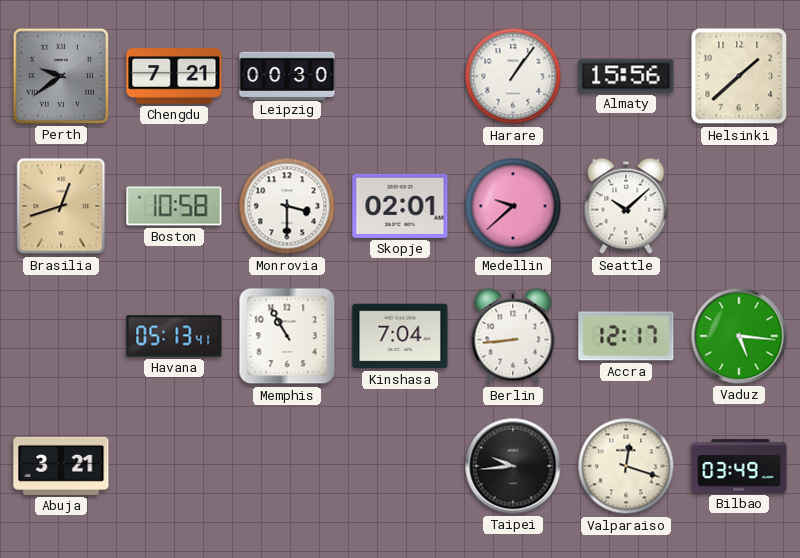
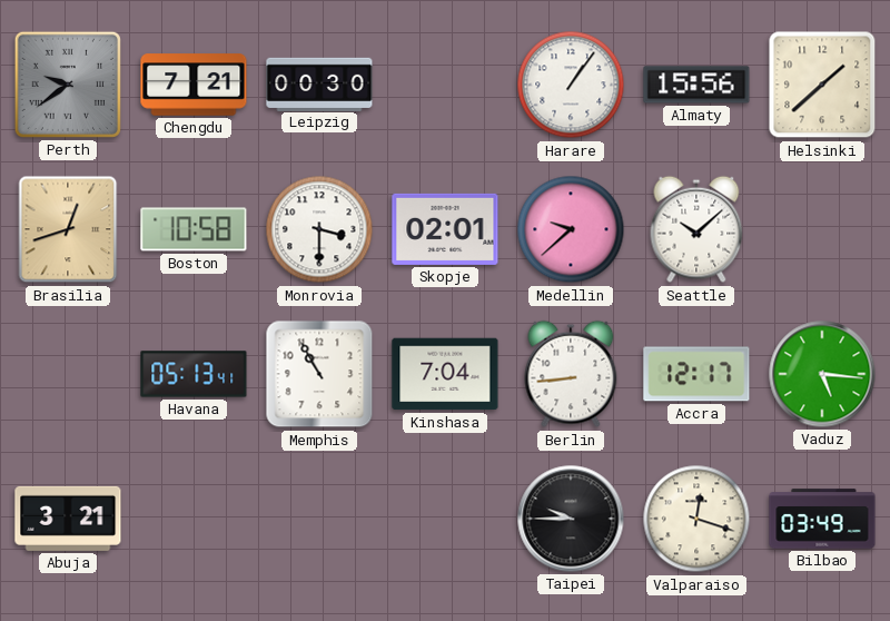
Taipei: 9:44 -> 9:45 (571, 519)
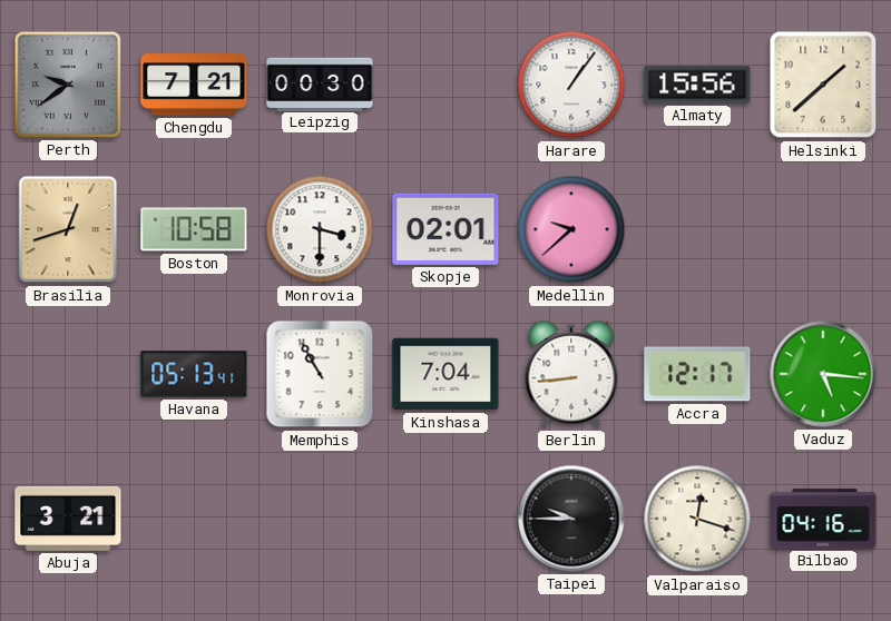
Seattle: 10:08 -> none (696, 229)
Bilbao: 03:49 -> 04:16 (823, 519)
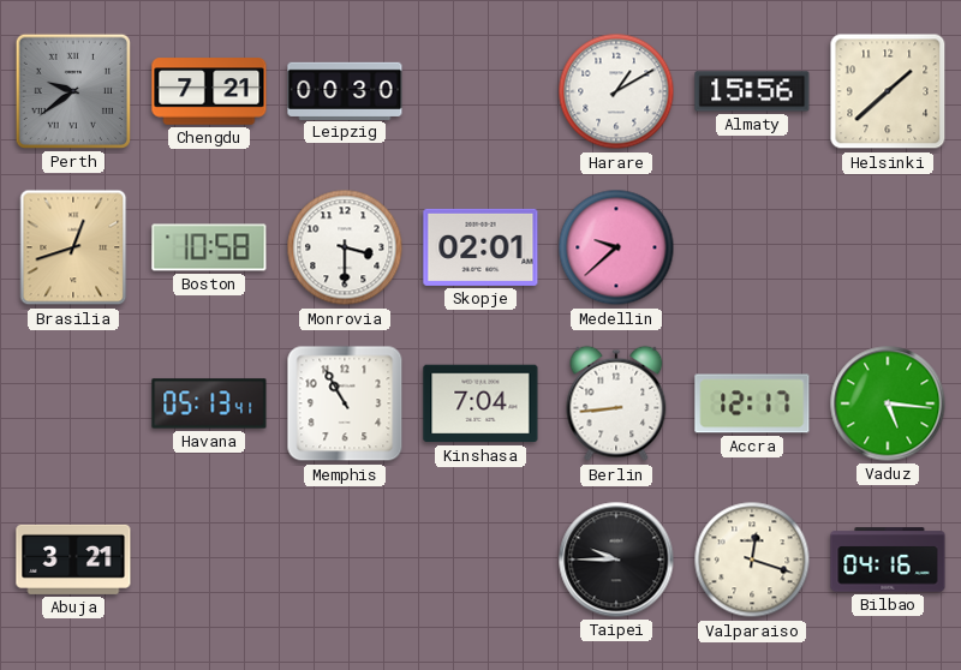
Harare: 1:06 -> 1:10 (616, 91)
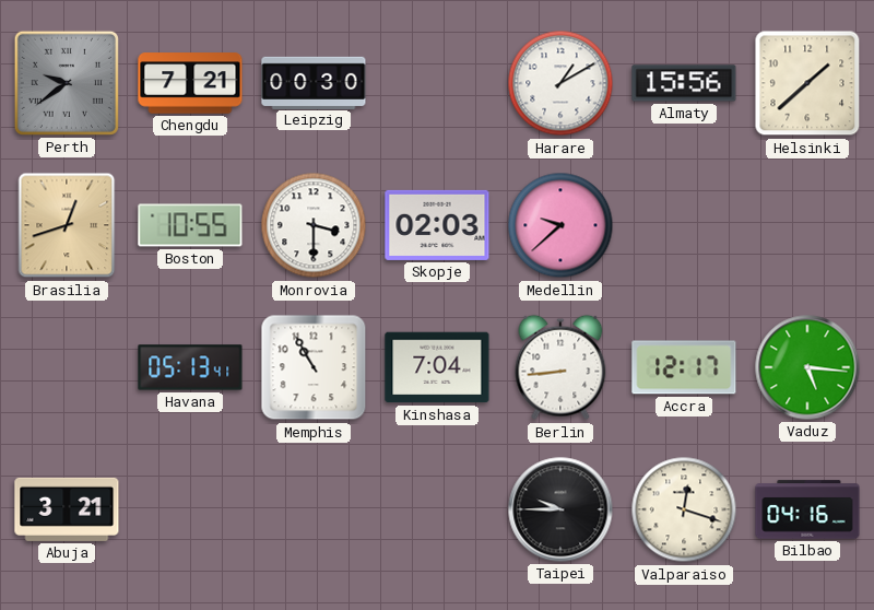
Boston: 10:58 -> 10:55 (190, 225)
Skopje: 02:01 -> 02:03 (437, 225)
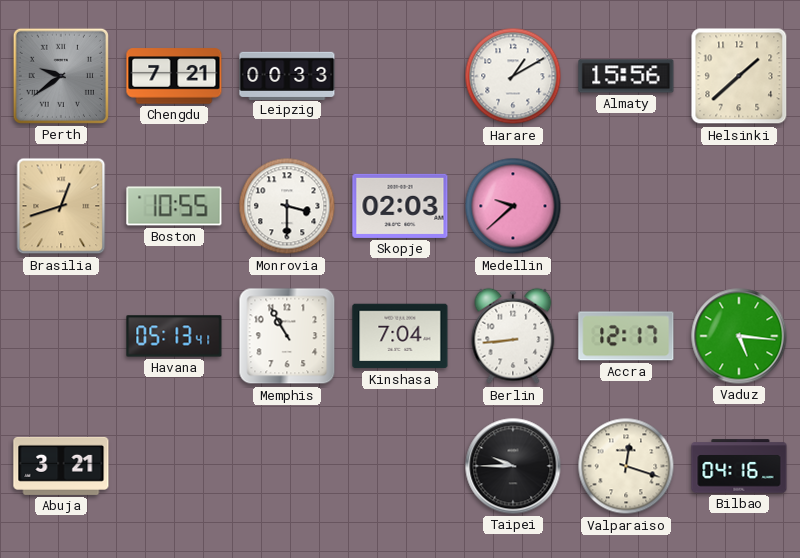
Leipzig: 00:30 -> 00:33 (287, 75)
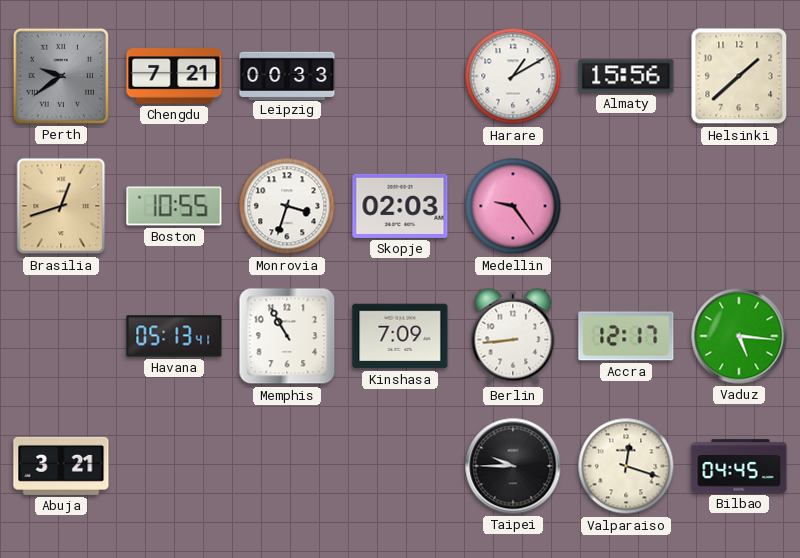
Monrovia: 3:30 -> 3:33 (287, 206)
Medellin: 9:38 -> 9:24 (513, 206)
Kinshasa: 7:04 -> 7:09 (400, 336)
Bilbao: 04:16 -> 04:45 (739, 466)
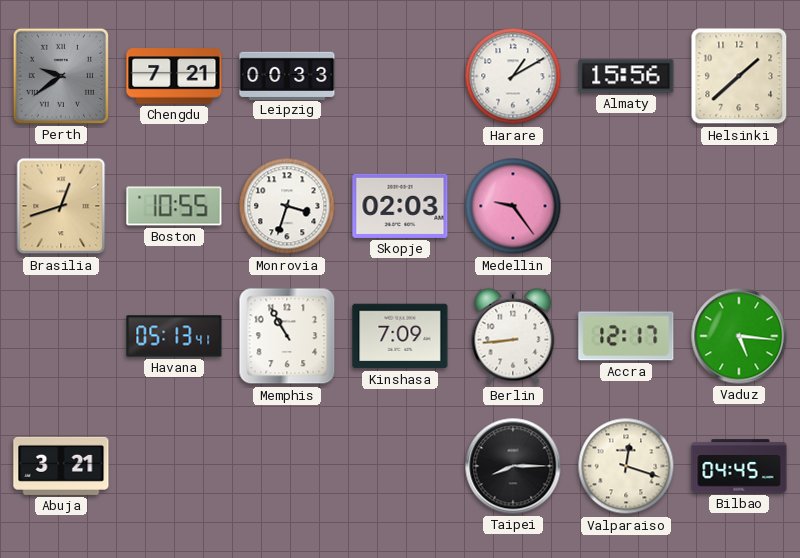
Taipei: 9:45 -> 8:15 (513, 466)
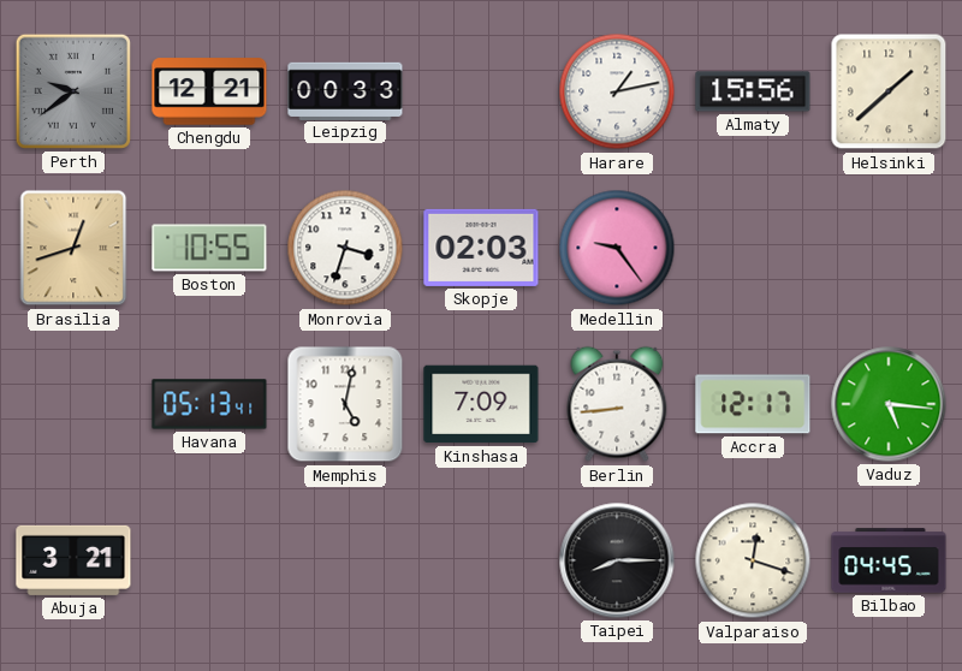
Chengdu: 7:21 -> 12:21 (209, 91)
Harare: 1:10 -> 1:13 (617, 91)
Memphis: 10:55 -> 5:02 (345, 404)
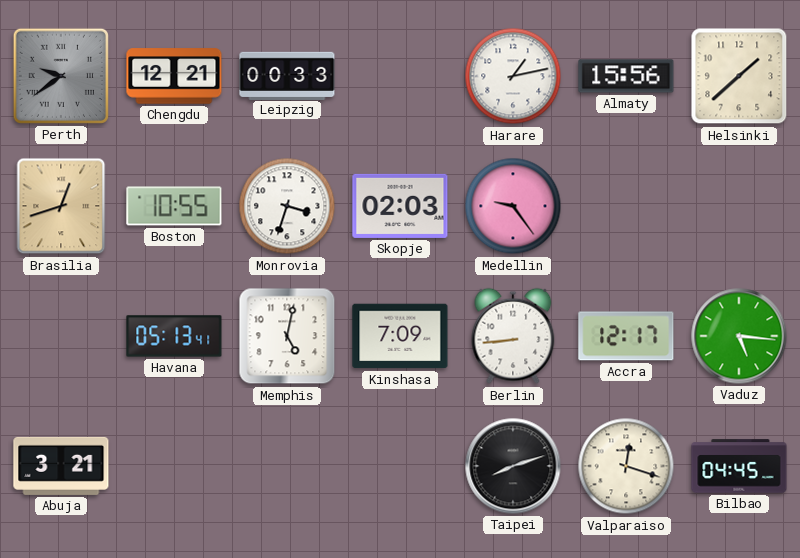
Taipei: 8:15 -> 8:12 (513, 466)
